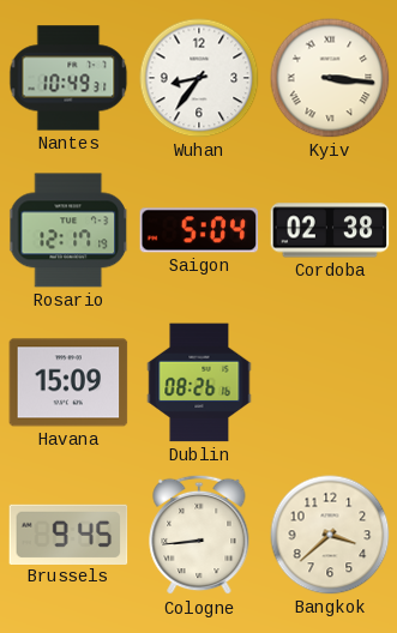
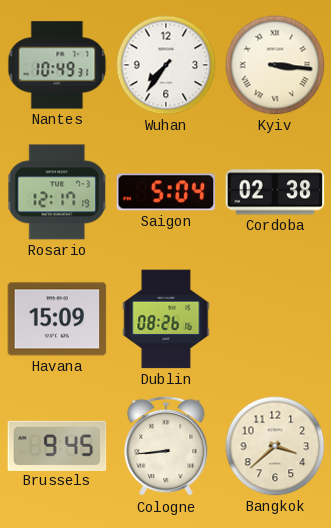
Wuhan: 8:36 -> 7:36 (166, 65)
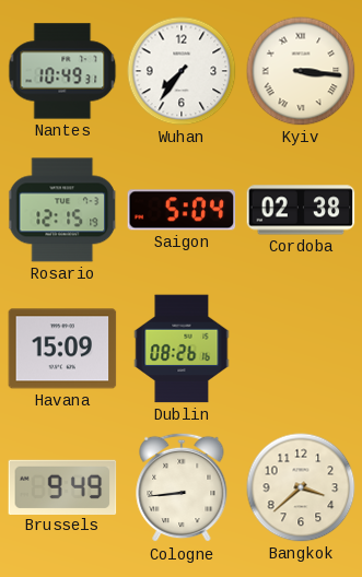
Rosario: 12:17 -> 12:15 (63, 210)
Brussels: 9:45 -> 9:49 (62, 486)
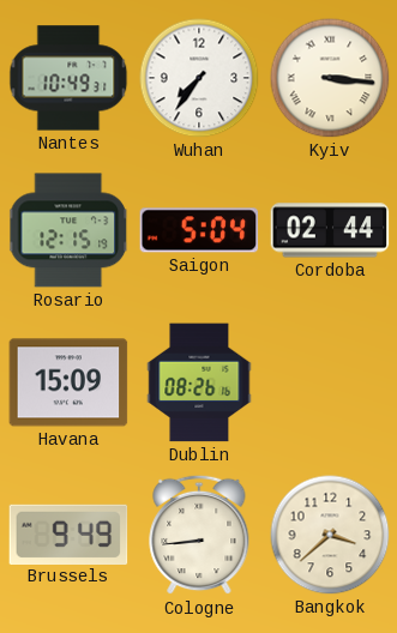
Cordoba: 02:38 -> 02:44 (330, 230)
